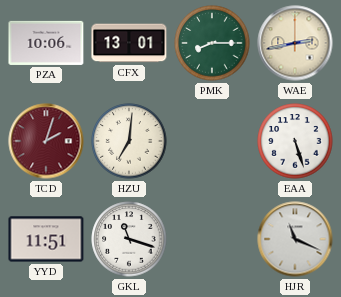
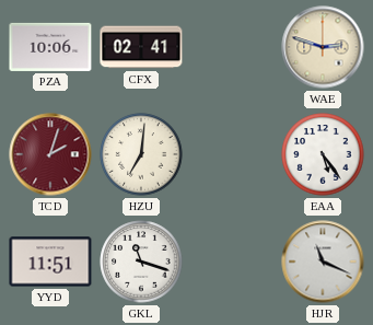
CFX: 13:01 -> 02:41 (141, 47)
PMK: 8:15 -> none (212, 43)
WAE: 2:43 -> 2:48 (323, 47)
EAA: 5:27 -> 5:24 (323, 154)
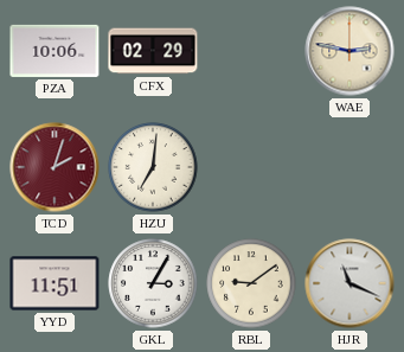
CFX: 02:41 -> 02:29 (153, 51)
WAE: 2:48 -> 2:47 (350, 51)
EAA: 5:24 -> none (323, 154)
GKL: 11:18 -> 3:05 (153, 283)
RBL: none -> 9:09 (251, 283)
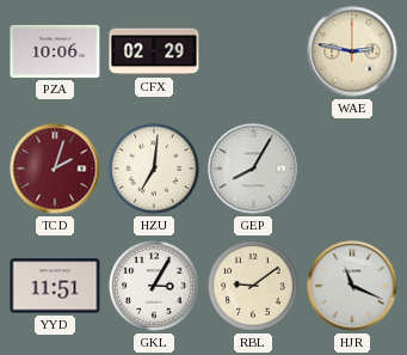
GEP: none -> 8:05 (253, 169)
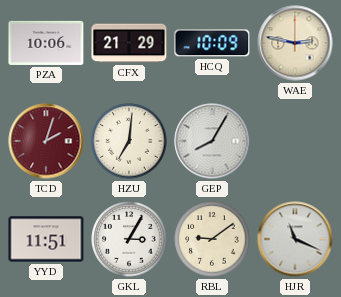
CFX: 02:29 -> 21:29 (129, 43)
HCQ: none -> 10:09 (212, 43)
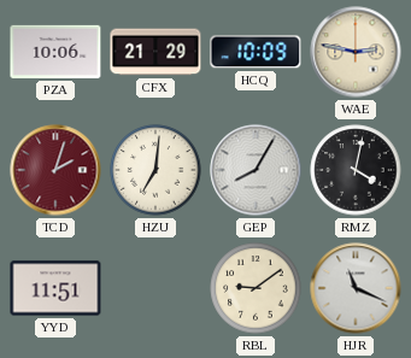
RMZ: none -> 4:02 (356, 170)
GKL: 3:05 -> none (129, 239)
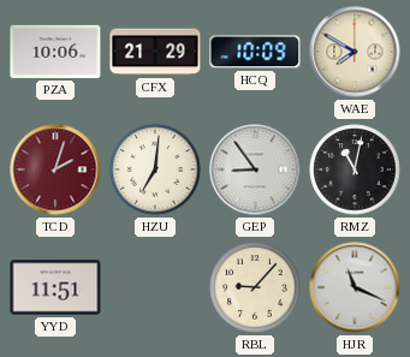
WAE: 2:47 -> 7:50 (355, 52)
GEP: 8:05 -> 8:54 (255, 169)
RMZ: 4:02 -> 11:02 (355, 169)
RBL: 9:09 -> 9:07 (255, 287)
